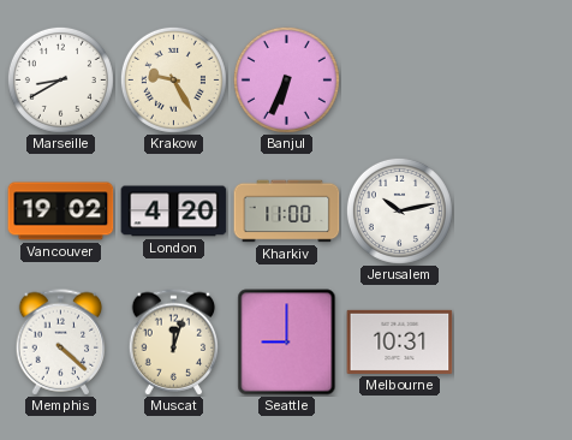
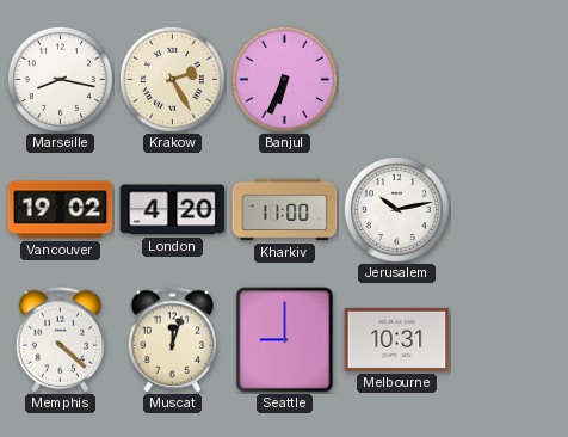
Marseille: 8:40 -> 8:17 (60, 79)
Krakow: 9:25 -> 2:25 (172, 79)
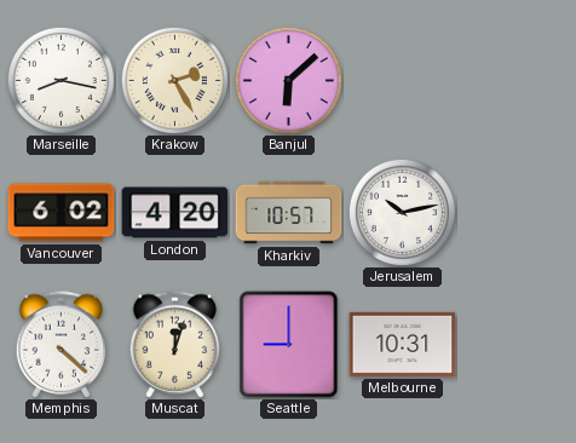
Banjul: 6:34 -> 6:08 (288, 80)
Vancouver: 19:02 -> 6:02 (62, 213)
Kharkiv: 11:00 -> 10:57 (289, 213)
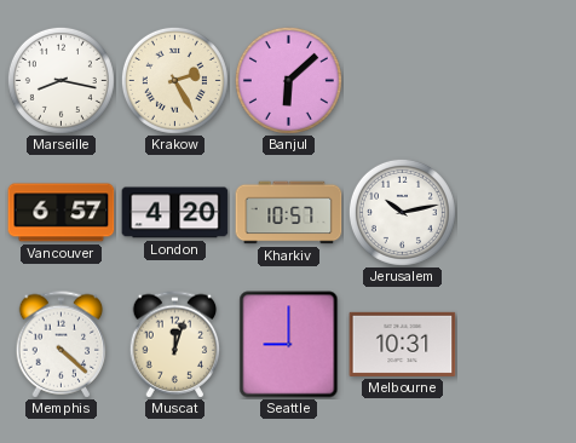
Vancouver: 6:02 -> 6:57 (62, 213)
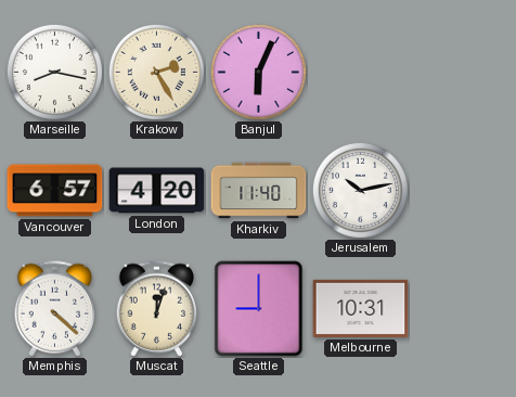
Banjul: 6:08 -> 6:04 (258, 72)
Kharkiv: 10:57 -> 11:40 (259, 191)
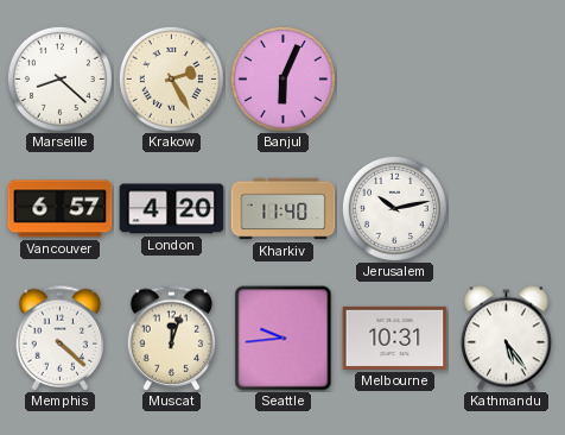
Marseille: 8:17 -> 8:22 (59, 78)
Seattle: 9:00 -> 9:44 (284, 339)
Kathmandu: none -> 5:24 (507, 339)
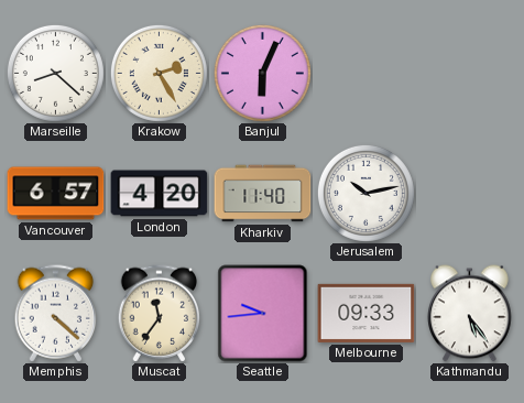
Muscat: 12:03 -> 11:36 (160, 314)
Melbourne: 10:31 -> 09:33 (367, 313)
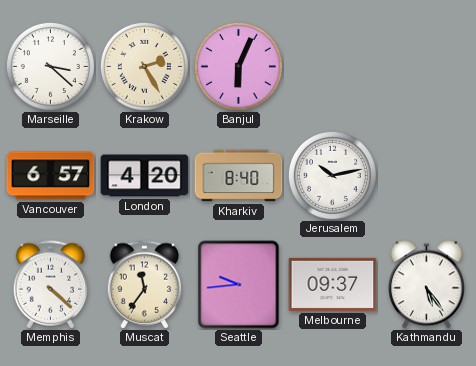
Marseille: 8:22 -> 3:22 (50, 66)
Kharkiv: 11:40 -> 8:40 (239, 176)
Melbourne: 09:33 -> 09:37 (333, 284)
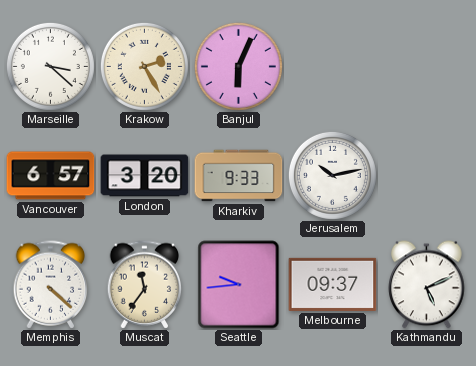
London: 4:20 -> 3:20 (145, 176)
Kharkiv: 8:40 -> 9:33 (239, 176)
Kathmandu: 5:24 -> 5:11 (427, 285)
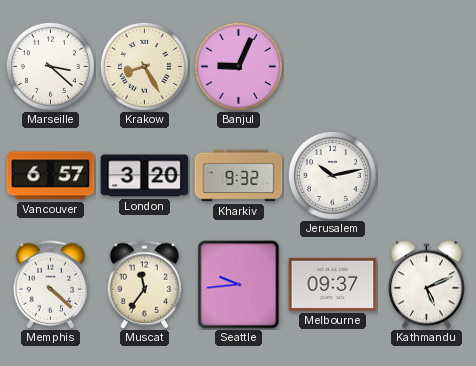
Krakow: 2:25 -> 8:25 (144, 66)
Banjul: 6:04 -> 9:04 (238, 66)
Kharkiv: 9:33 -> 9:32 (239, 176)
